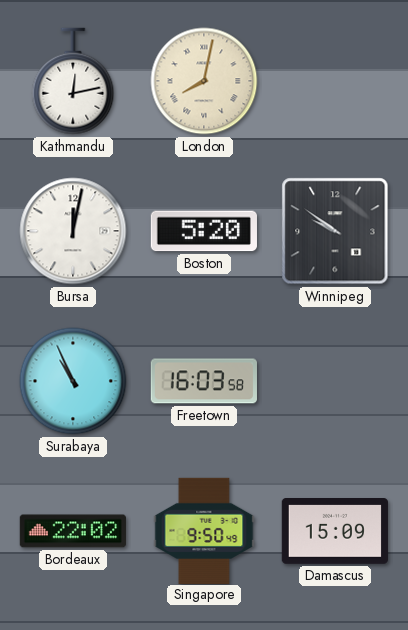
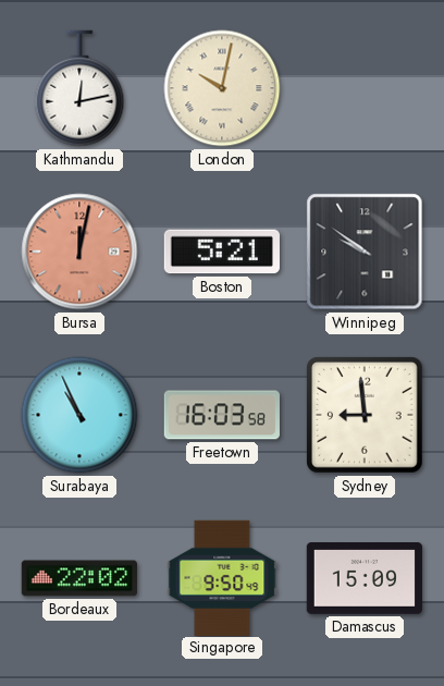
London: 8:02 -> 10:02 (222, 88)
Bursa dial: white -> salmon (79, 252)
Boston: 5:20 -> 5:21 (222, 252)
Sydney: none -> 8:59 (365, 415)
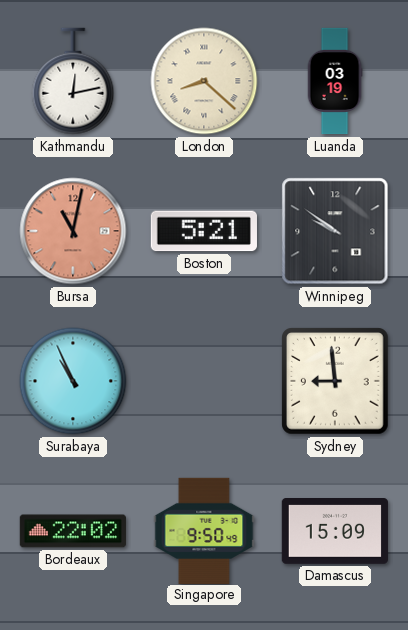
London: 10:02 -> 8:22 (204, 81)
Luanda: none -> 03:19 (335, 81)
Bursa: 12:02 -> 11:02 (73, 231)
Freetown: 16:03 -> none (222, 415)
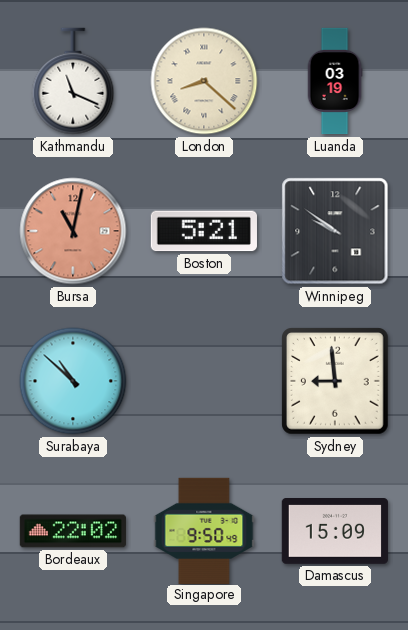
Kathmandu: 12:13 -> 11:19 (73, 81)
Surabaya: 10:56 -> 10:52 (73, 381)
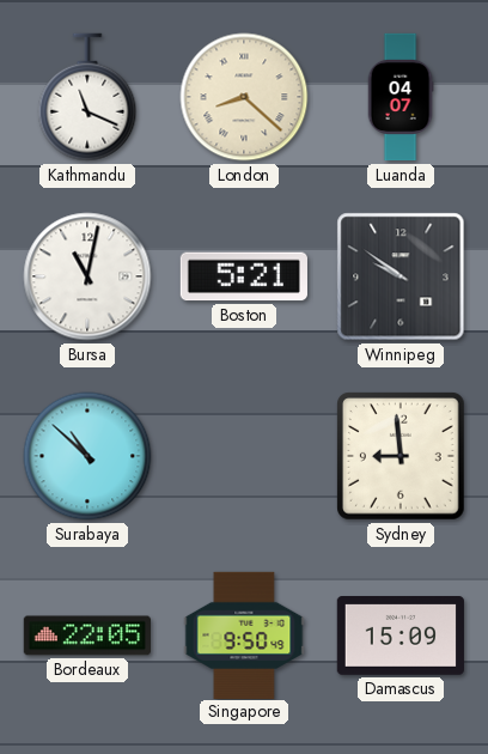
Luanda: 03:19 -> 04:07 (401, 97)
Bursa dial: salmon -> white (87, 276)
Bordeaux: 22:02 -> 22:05 (86, 636)
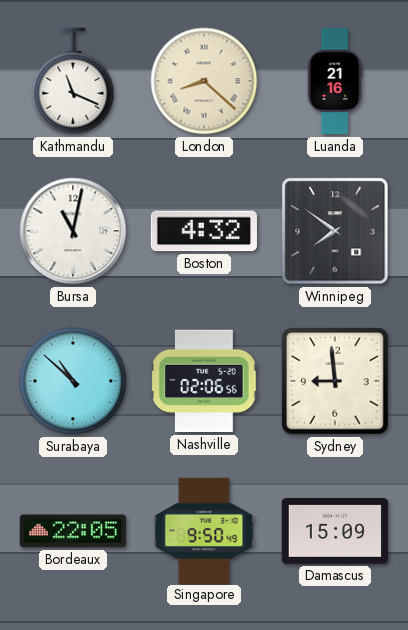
Luanda: 04:07 -> 21:16 (335, 81)
Boston: 5:21 -> 4:32 (204, 231)
Winnipeg: 9:51 -> 7:51 (335, 231)
Nashville: none -> 02:06 (204, 381)
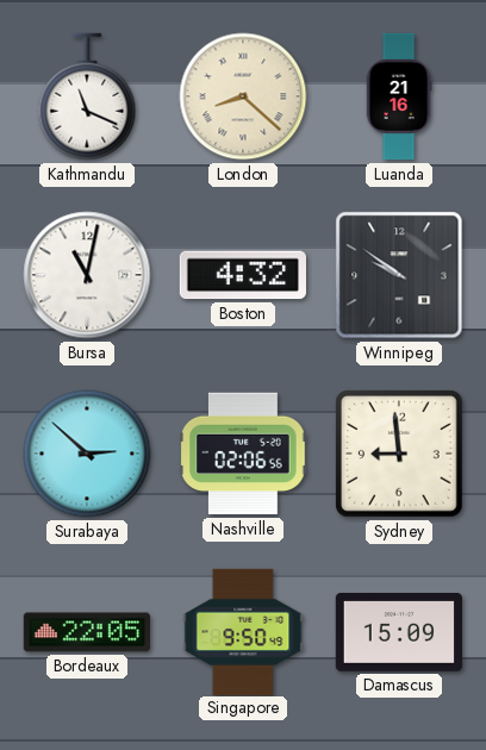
Winnipeg: 7:51 -> 9:51 (399, 275)
Surabaya: 10:52 -> 2:52 (87, 454)
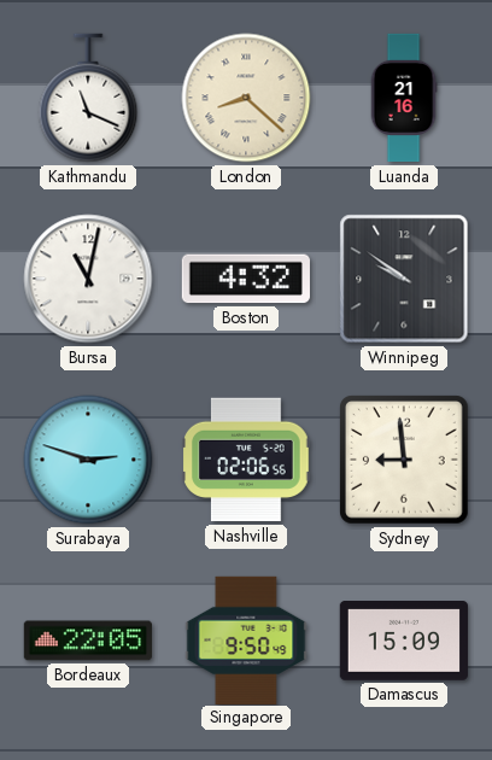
Surabaya: 2:52 -> 2:48 (88, 460)
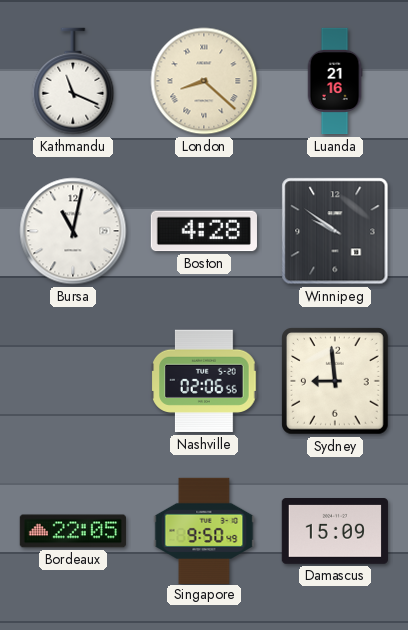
Boston: 4:32 -> 4:28 (204, 231)
Surabaya: 2:48 -> none (88, 460)
